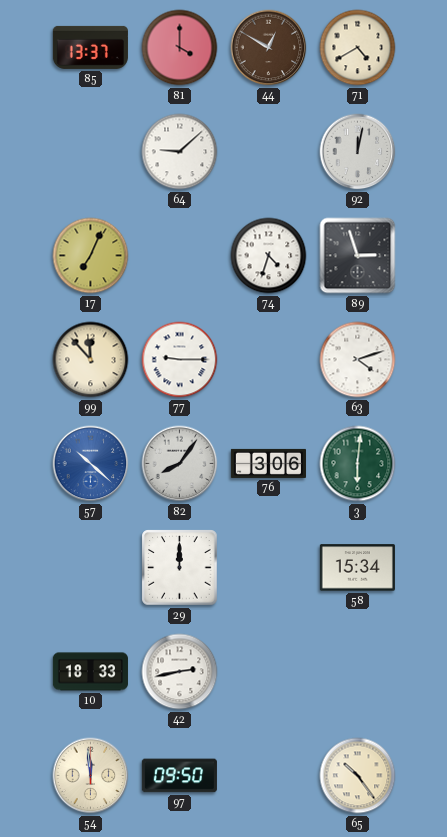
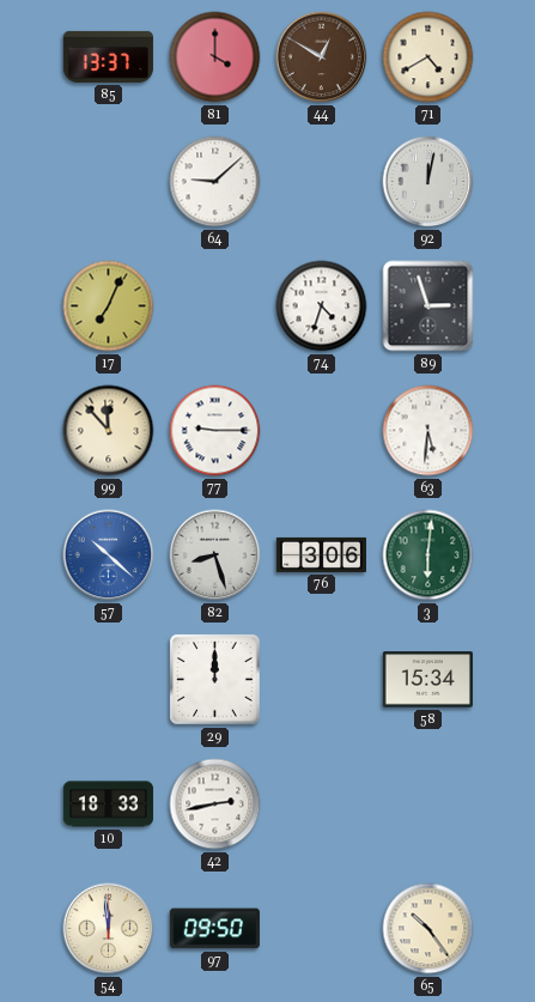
63: 4:12 -> 5:31 (428, 431)
82: 8:06 -> 8:27 (215, 555)
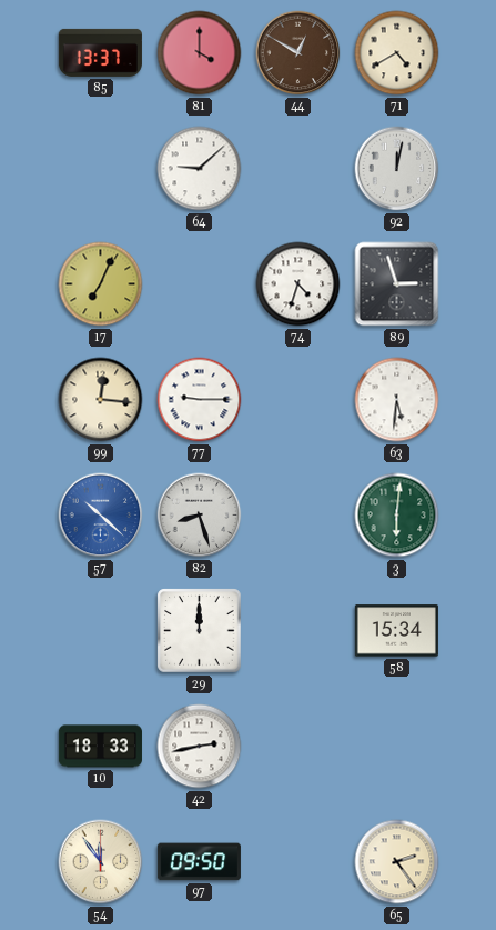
99: 11:53 -> 12:16 (101, 400)
76: 3:06 -> none (321, 554)
54: 11:59 -> 11:54 (101, 862)
65: 10:24 -> 2:24 (397, 862)
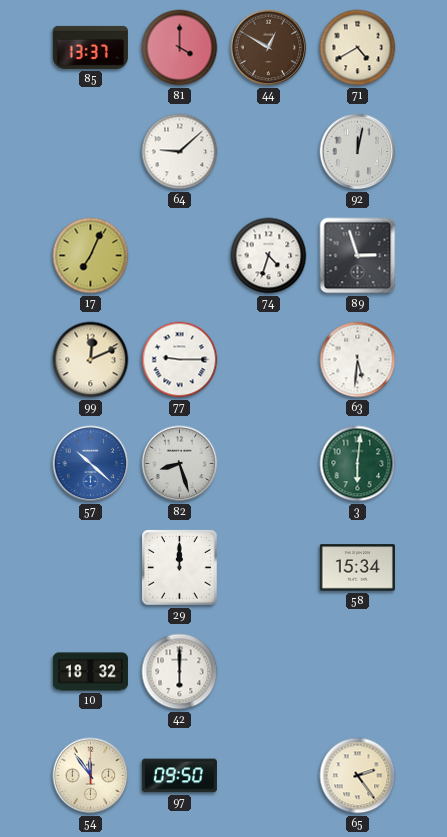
99: 12:16 -> 12:11 (91, 360)
10: 18:33 -> 18:32 (90, 672)
42: 2:43 -> 6:00 (180, 672)
